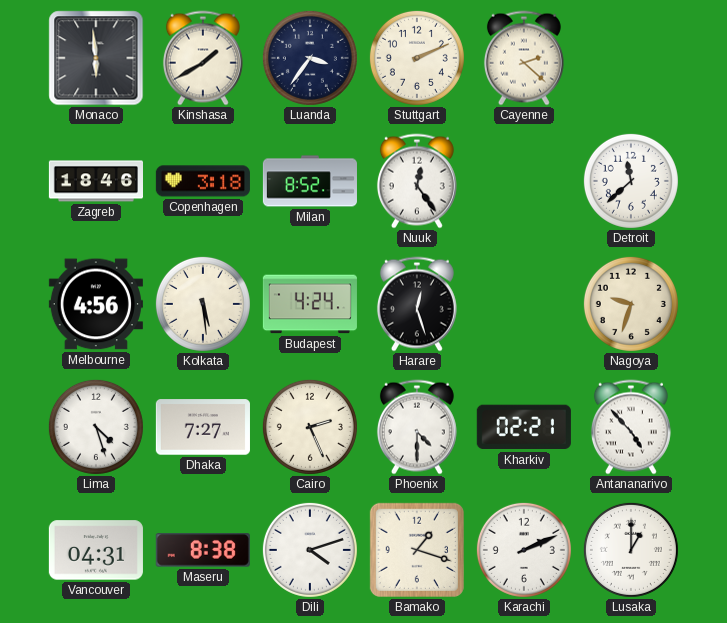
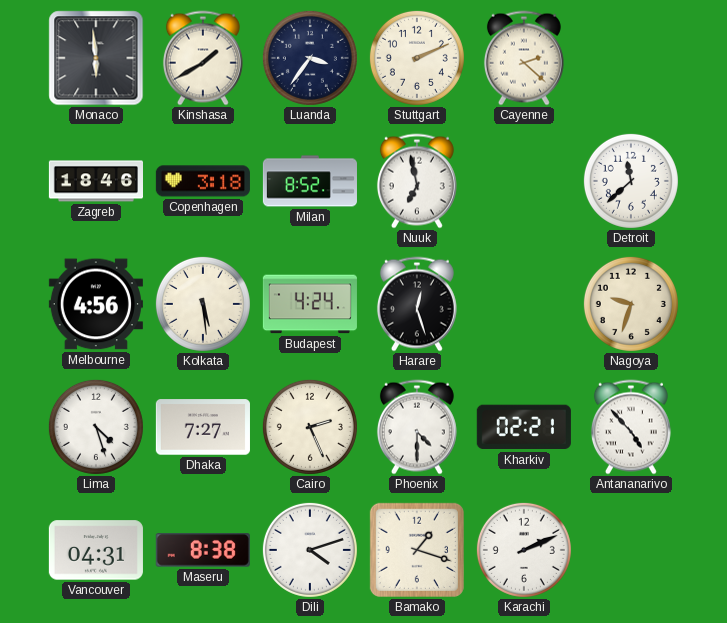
Nuuk: 12:24 -> 6:58 (417, 181)
Lusaka: 1:00 -> none (631, 550)
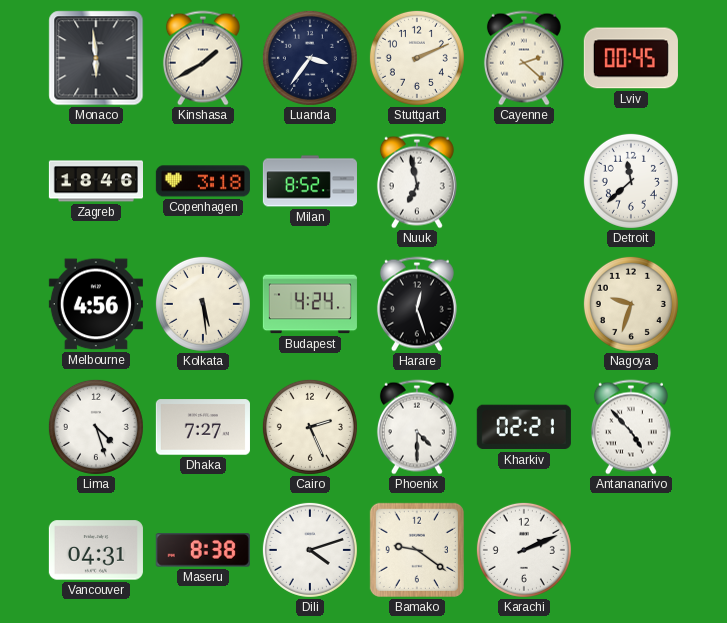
Lviv: none -> 00:45 (631, 58)
Bamako: 1:18 -> 9:21 (417, 550)
